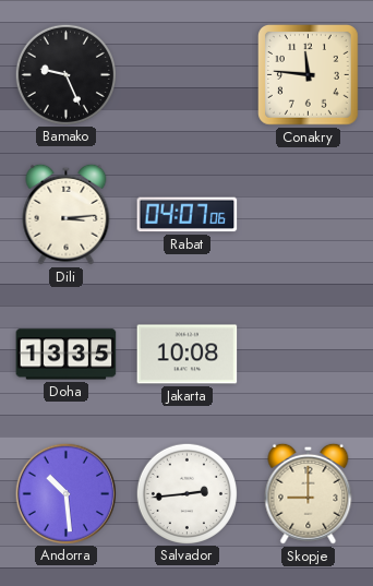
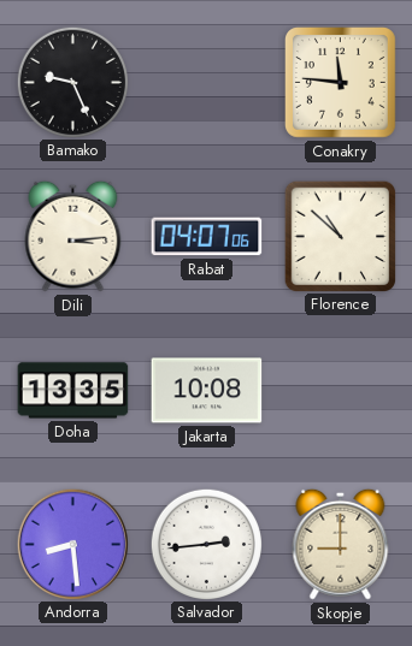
Florence: none -> 10:52 (340, 236)
Andorra: 10:29 -> 8:29 (72, 544)
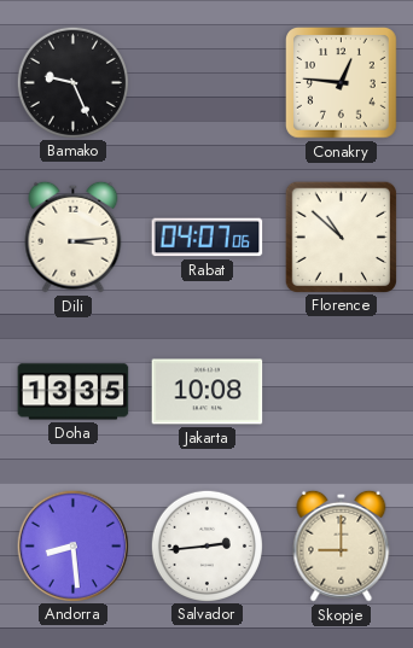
Conakry: 11:46 -> 12:46 (342, 83)
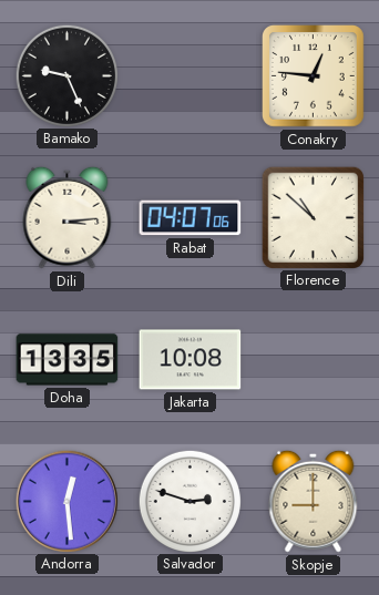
Andorra: 8:29 -> 12:29 (66, 501)
Salvador: 2:44 -> 2:48 (189, 501)
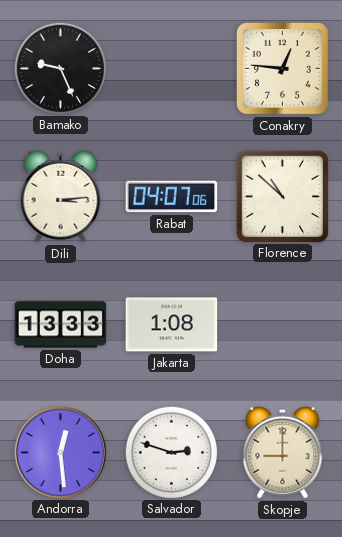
Doha: 13:35 -> 13:33 (61, 325)
Jakarta: 10:08 -> 1:08 (172, 325)
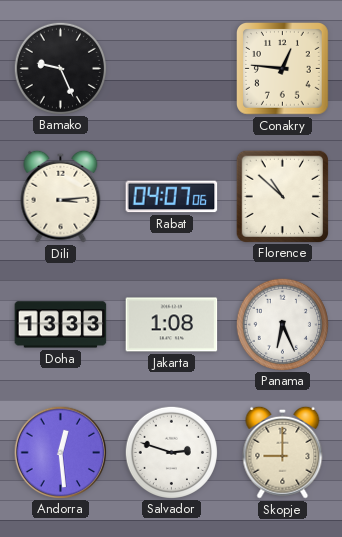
Panama: none -> 6:26 (282, 324)
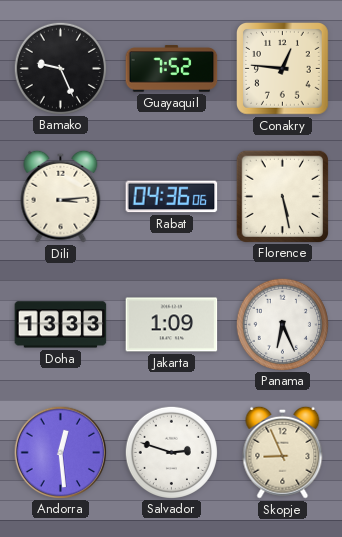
Guayaquil: none -> 7:52 (172, 69)
Rabat: 04:07 -> 04:36 (172, 197)
Florence: 10:52 -> 5:28 (282, 196)
Jakarta: 1:08 -> 1:09 (172, 325)
Skopje: 9:00 -> 8:56 (283, 452)
